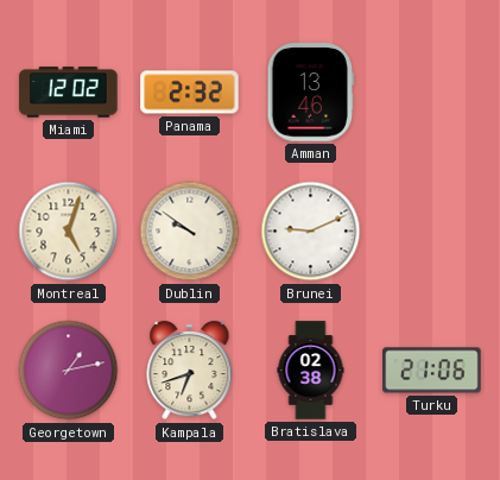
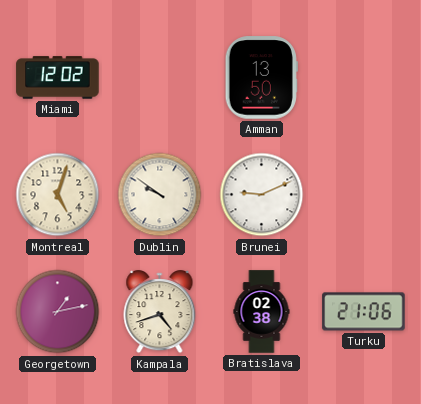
Panama: 2:32 -> none (190, 93)
Amman: 13:46 -> 13:50 (261, 78)
Kampala: 6:42 -> 4:42 (160, 312)
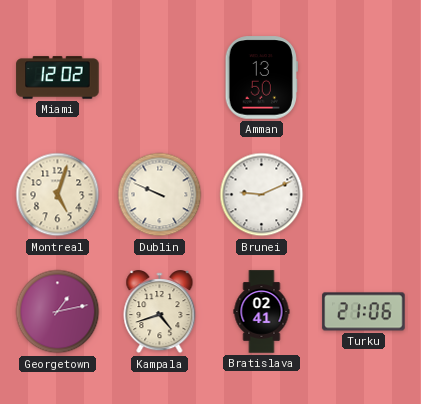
Dublin: 9:51 -> 9:49 (160, 195)
Bratislava: 02:38 -> 02:41 (262, 312)
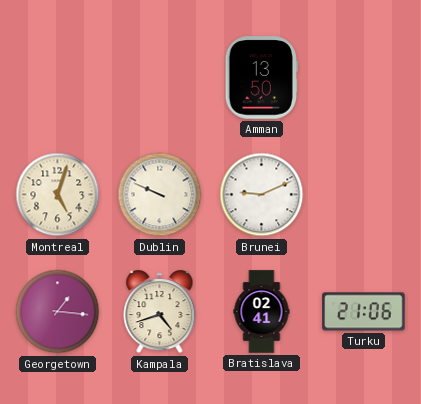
Miami: 12:02 -> none (58, 78)
Georgetown: 1:13 -> 1:16 (58, 312)
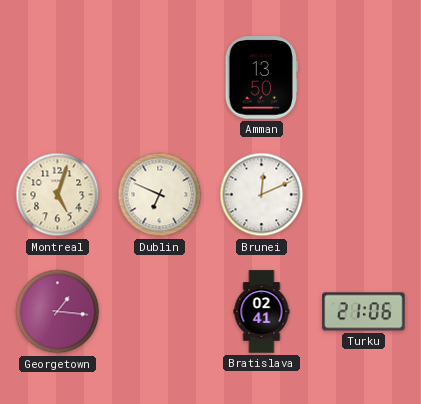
Dublin: 9:49 -> 6:49 (160, 195)
Brunei: 9:11 -> 12:11 (262, 195)
Kampala: 4:42 -> none (160, 312)
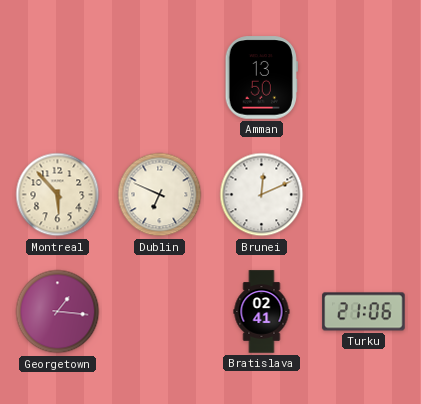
Montreal: 5:03 -> 5:53 (58, 195)
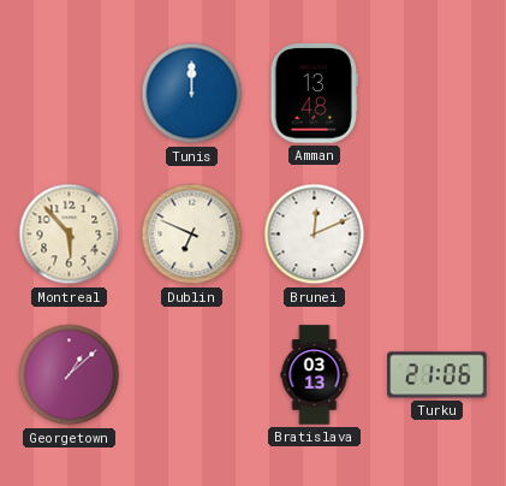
Tunis: none -> 12:00 (192, 94)
Amman: 13:50 -> 13:48 (314, 94)
Georgetown: 1:16 -> 1:08 (70, 375)
Bratislava: 02:41 -> 03:13 (315, 375)
